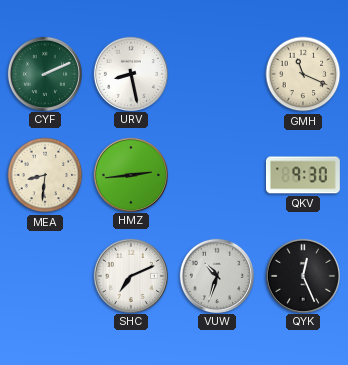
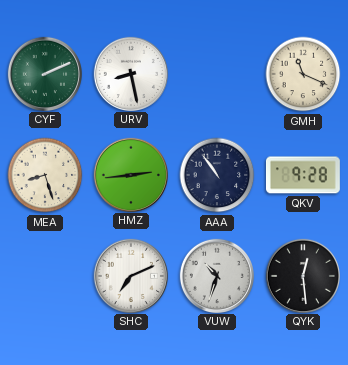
MEA: 8:31 -> 8:27 (45, 175)
AAA: none -> 10:54 (217, 175)
QKV: 9:30 -> 9:28 (303, 175)
QYK: 12:26 -> 12:29 (302, 275)
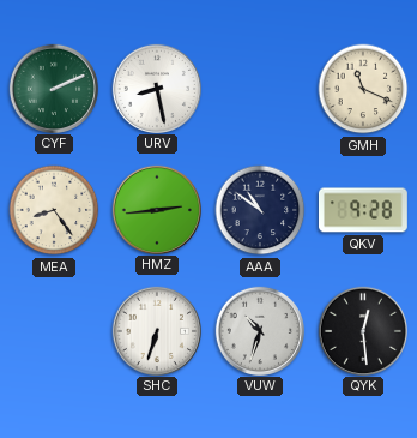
MEA: 8:27 -> 8:24 (54, 210)
AAA: 10:54 -> 10:51 (260, 210)
SHC: 7:11 -> 6:33 (156, 330)
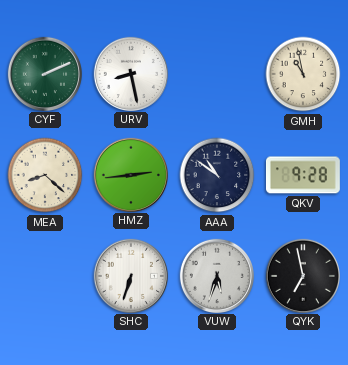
GMH: 11:19 -> 10:58 (303, 74)
MEA: 8:24 -> 8:22 (45, 175)
VUW: 10:33 -> 5:33 (216, 275)
QYK: 12:29 -> 6:58 (302, 275)
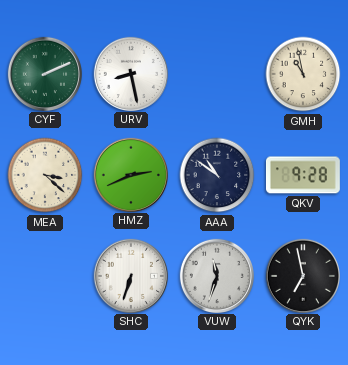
MEA: 8:22 -> 3:22 (45, 175)
HMZ: 2:44 -> 2:41 (130, 174)
VUW: 5:33 -> 11:33 (216, 275)
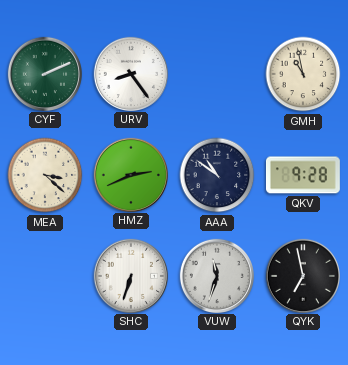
URV: 8:28 -> 8:24 (130, 73)
